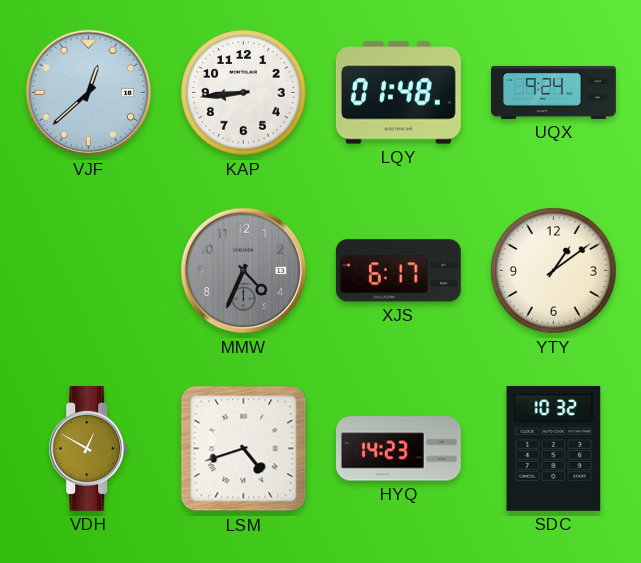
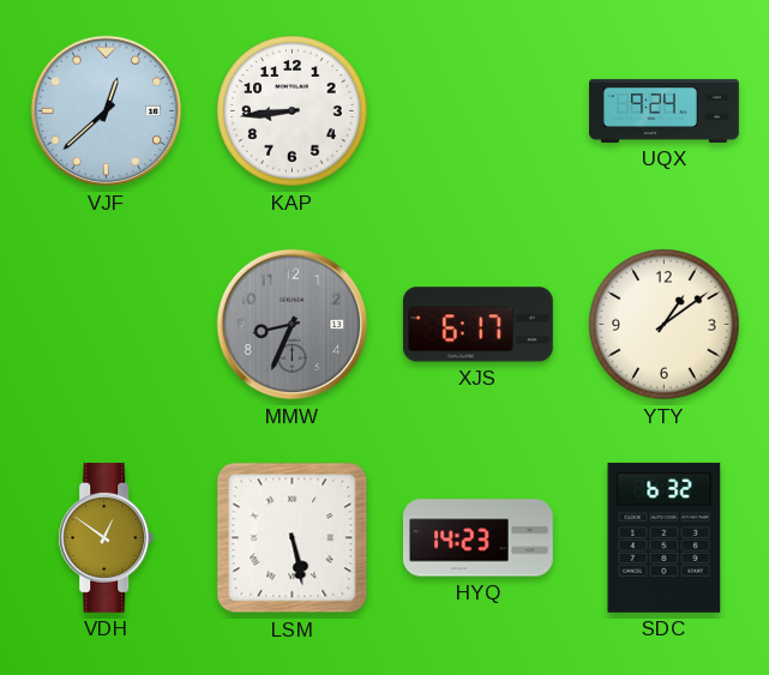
LQY: 01:48 -> none (398, 93)
MMW: 4:34 -> 8:34 (293, 325)
VDH: 12:50 -> 12:51 (107, 537)
LSM: 4:42 -> 5:28 (293, 538)
SDC: 10:32 -> 6:32 (665, 537)
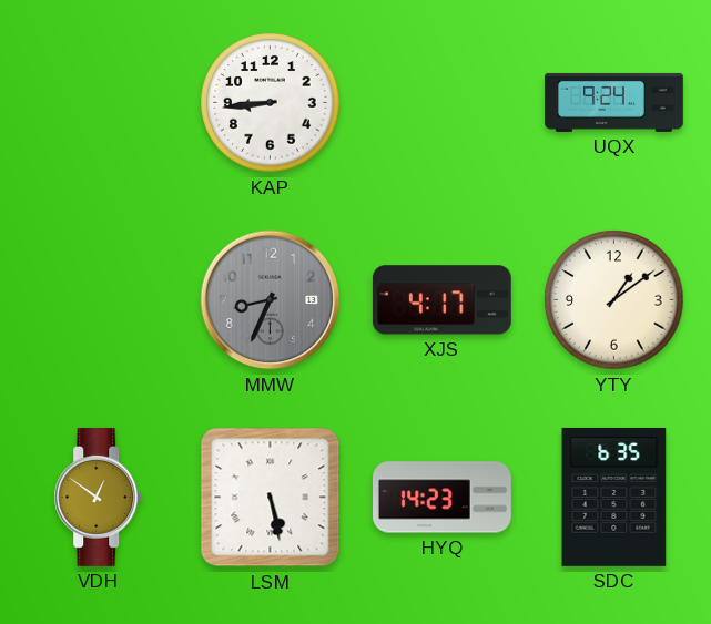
VJF: 12:38 -> none (107, 112)
XJS: 6:17 -> 4:17 (441, 300)
SDC: 6:32 -> 6:35 (614, 497)
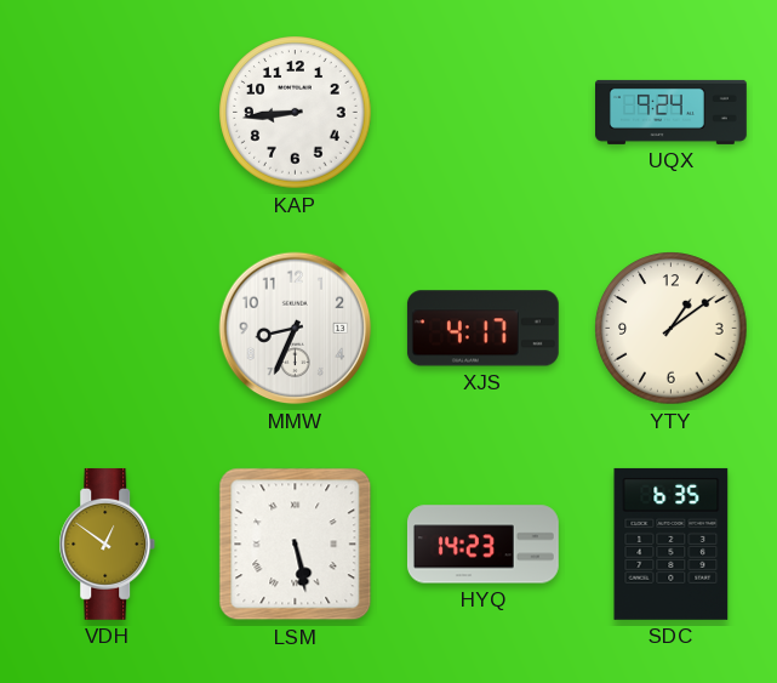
MMW dial: grey -> white (296, 329)
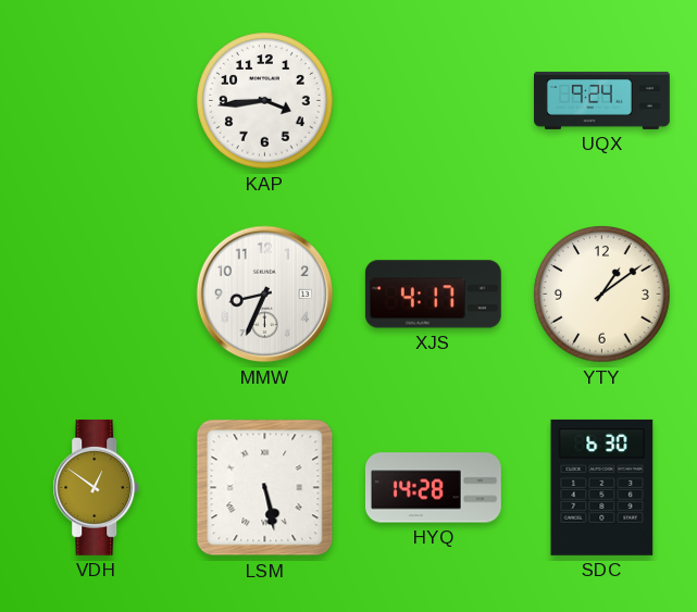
KAP: 8:44 -> 3:44 (265, 101)
HYQ: 14:23 -> 14:28 (433, 488)
SDC: 6:35 -> 6:30 (602, 487)
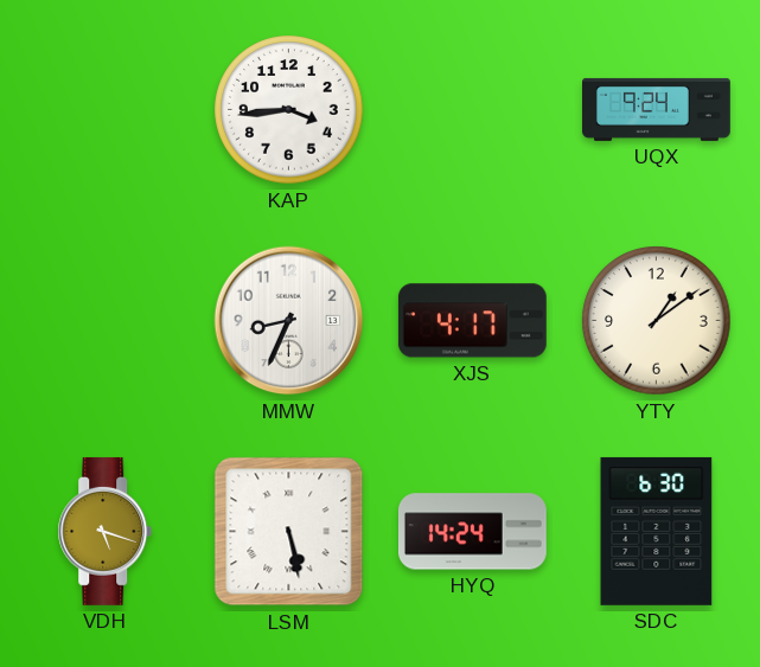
VDH: 12:51 -> 5:18 (106, 531)
HYQ: 14:28 -> 14:24 (472, 532)
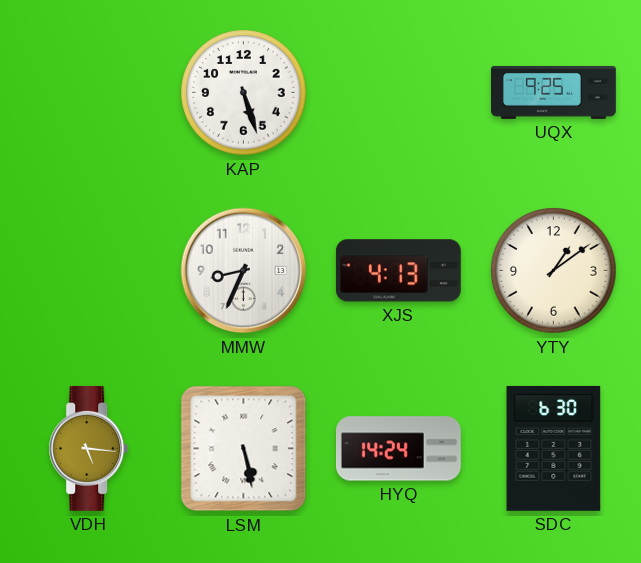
KAP: 3:44 -> 5:27 (244, 93)
UQX: 9:24 -> 9:25 (554, 92)
XJS: 4:17 -> 4:13 (398, 271)
VDH: 5:18 -> 5:16 (89, 448)
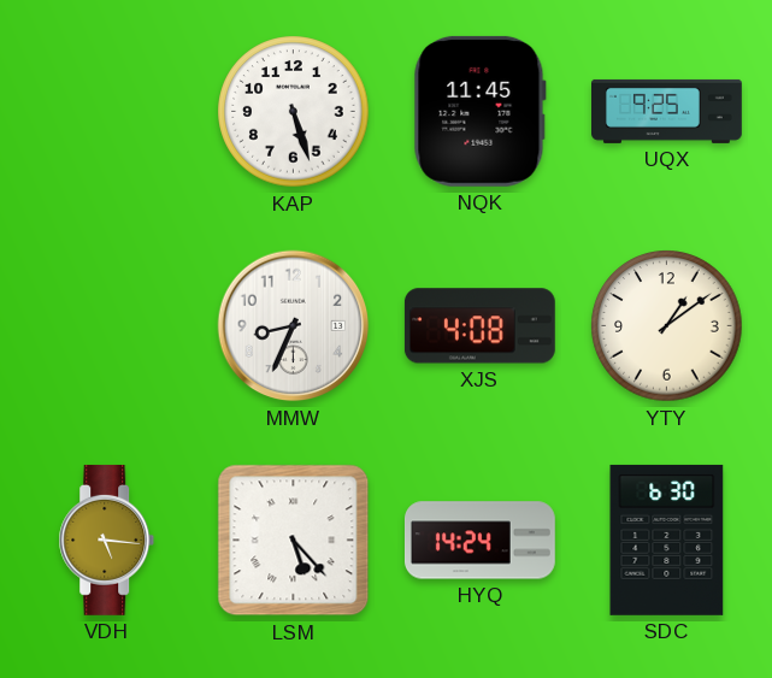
NQK: none -> 11:45 (479, 111)
XJS: 4:13 -> 4:08 (479, 326)
LSM: 5:28 -> 5:23 (294, 541)
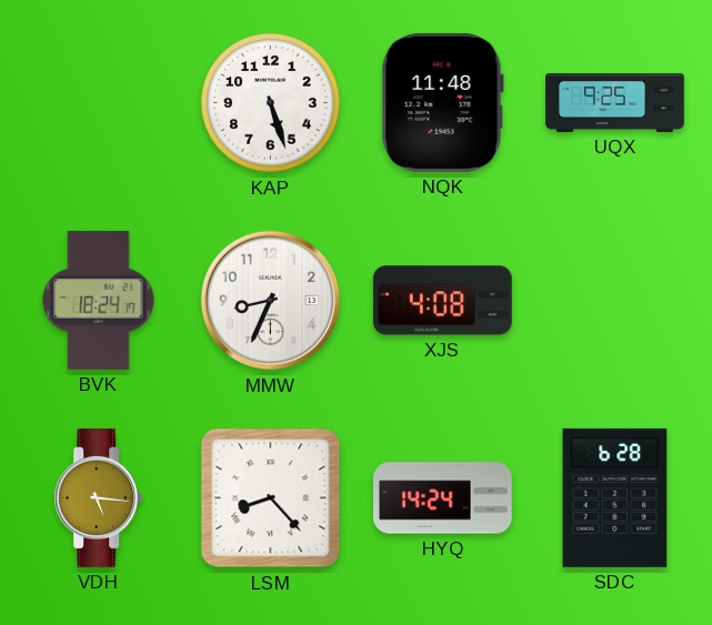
NQK: 11:45 -> 11:48 (442, 102)
BVK: none -> 18:24 (99, 300)
YTY: 1:09 -> none (667, 326)
LSM: 5:23 -> 8:23 (271, 498)
SDC: 6:30 -> 6:28 (615, 497)
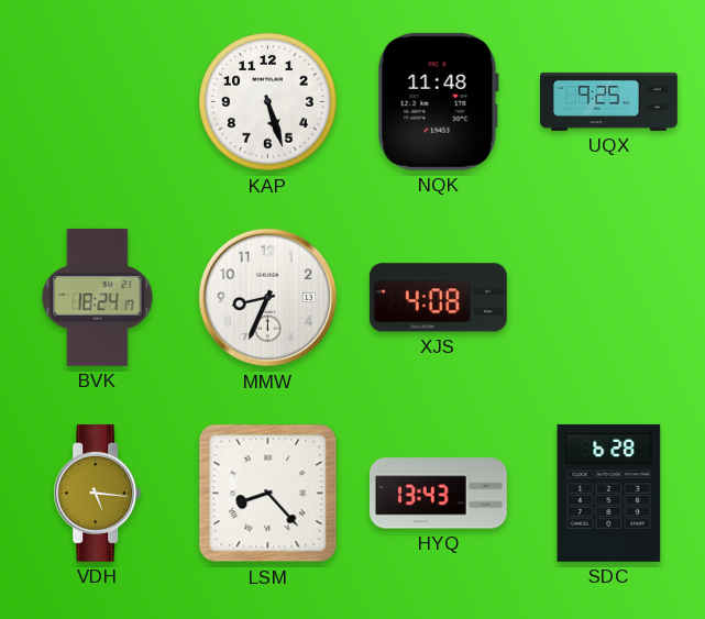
HYQ: 14:24 -> 13:43 (438, 494)
